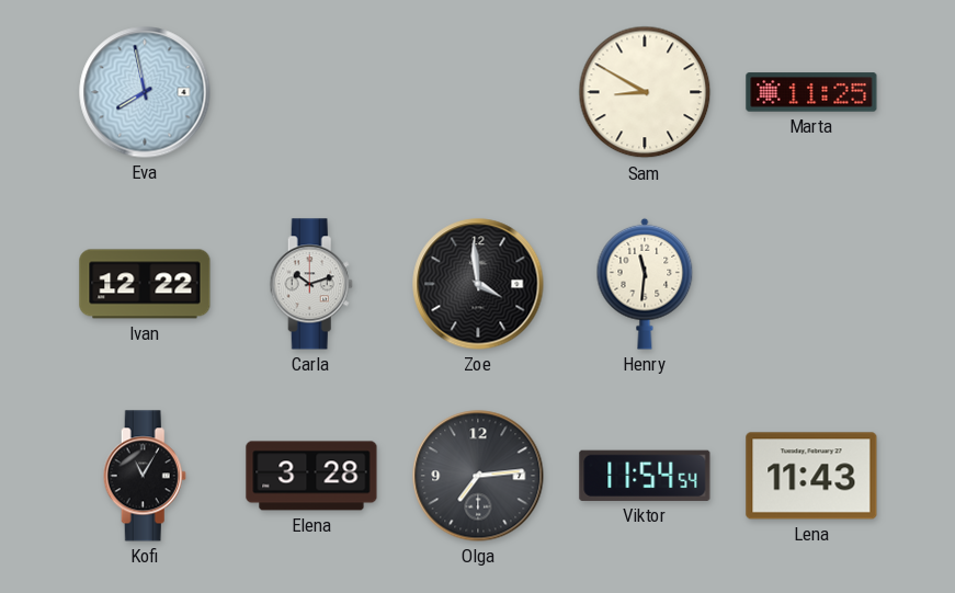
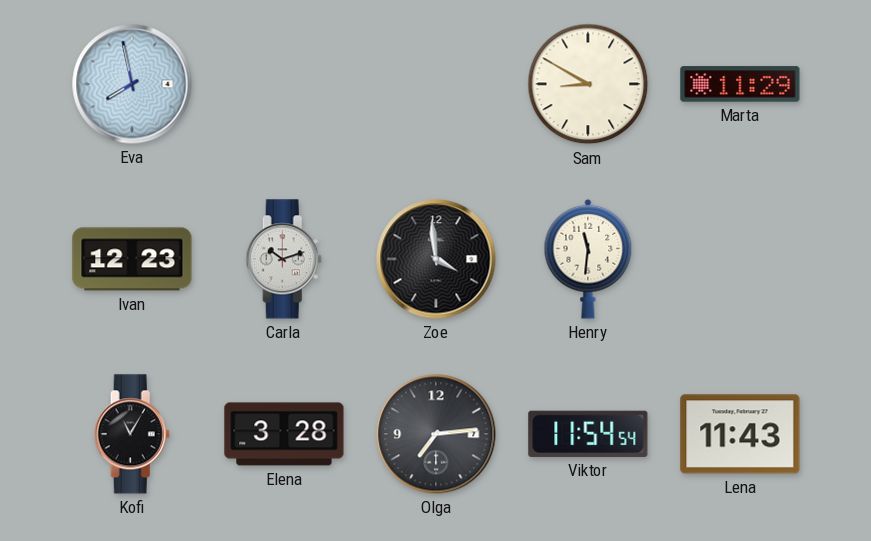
Marta: 11:25 -> 11:29 (740, 84)
Ivan: 12:22 -> 12:23 (132, 259)
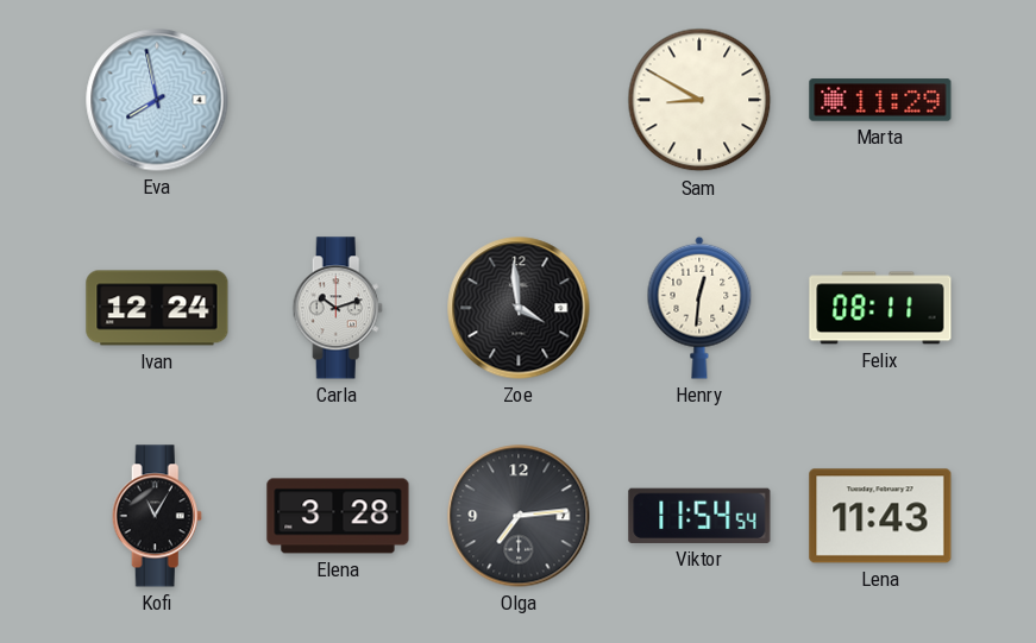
Ivan: 12:23 -> 12:24 (157, 308)
Henry: 11:31 -> 12:31 (699, 308)
Felix: none -> 08:11 (880, 308)
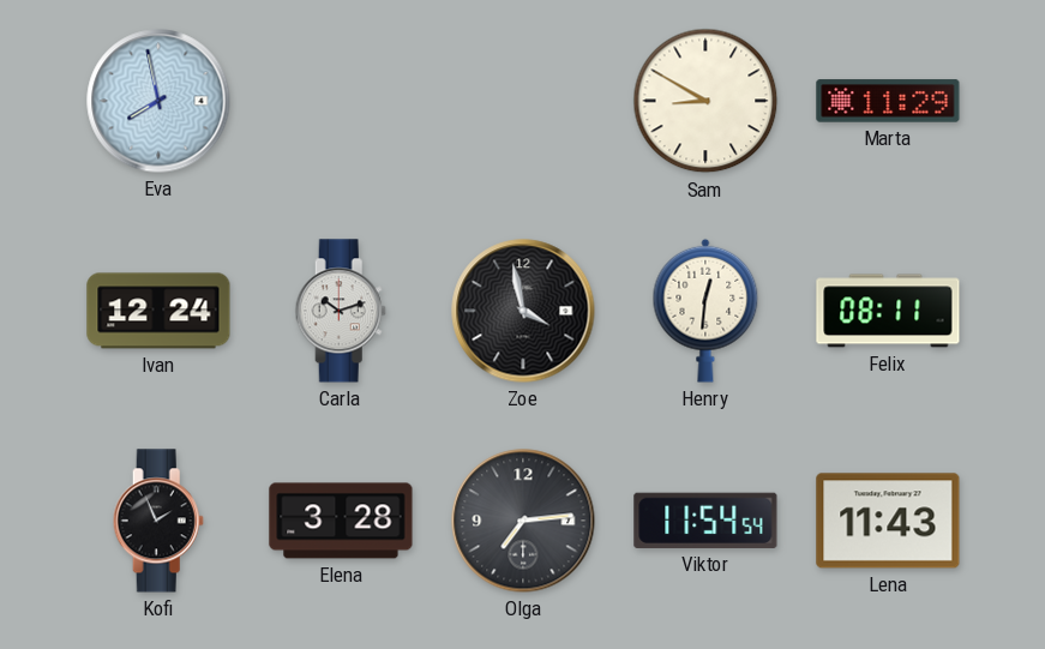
Zoe: 3:59 -> 3:58 (523, 311)
Kofi: 11:05 -> 1:56 (158, 521)
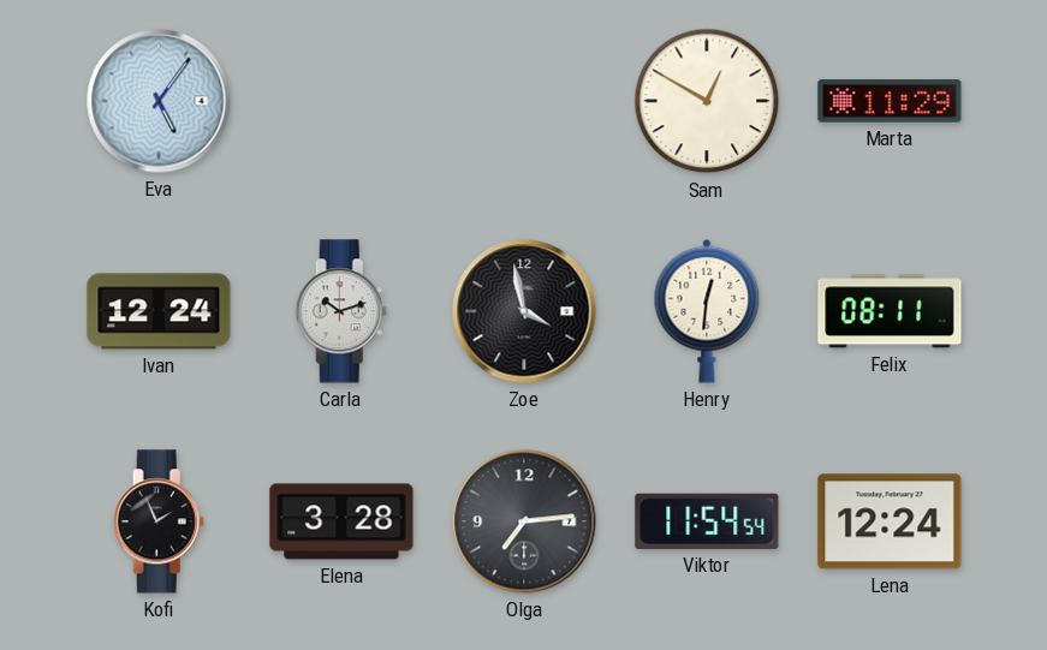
Eva: 7:58 -> 5:06 (159, 101)
Sam: 8:50 -> 12:50 (707, 101)
Lena: 11:43 -> 12:24 (890, 521)
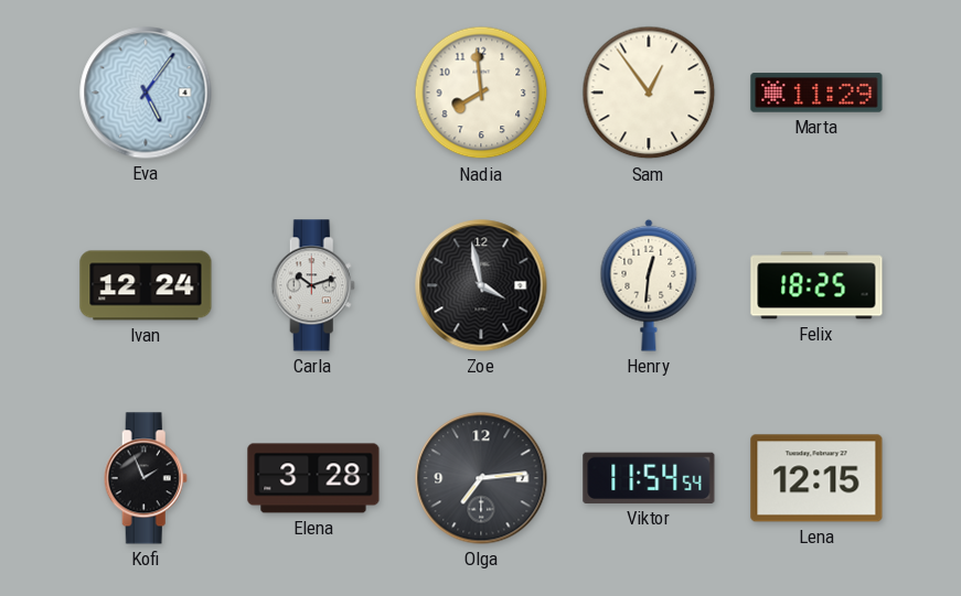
Nadia: none -> 7:59 (481, 93)
Sam: 12:50 -> 12:54 (649, 93)
Felix: 08:11 -> 18:25 (816, 285)
Lena: 12:24 -> 12:15 (816, 478)
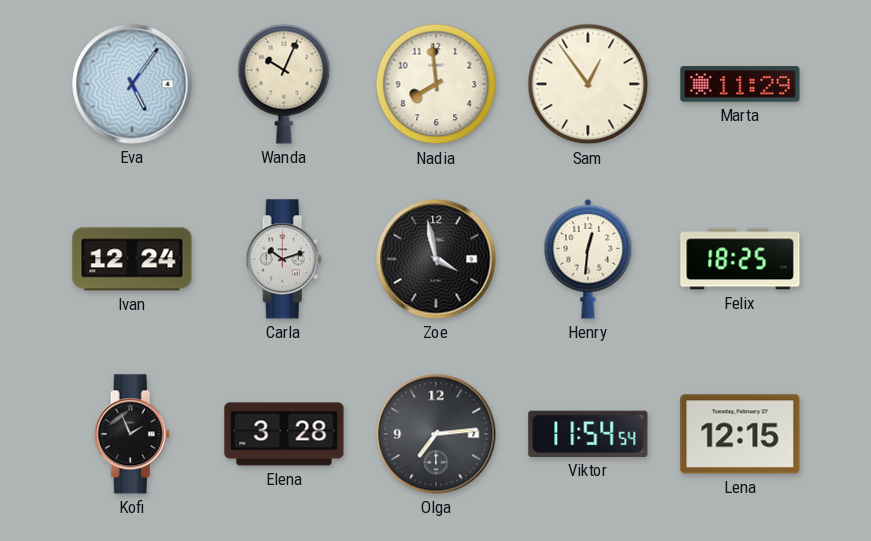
Wanda: none -> 10:04 (284, 84)
